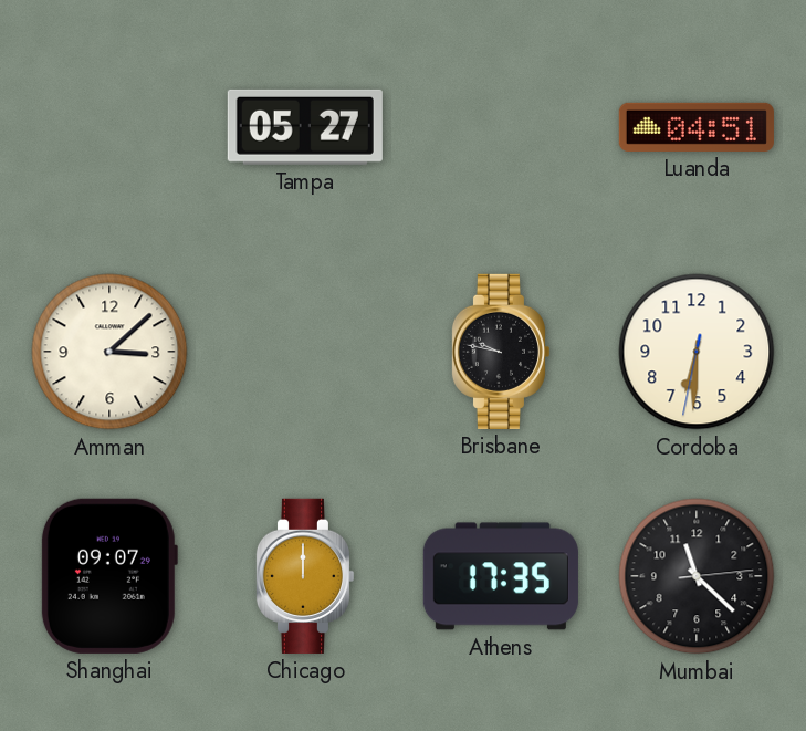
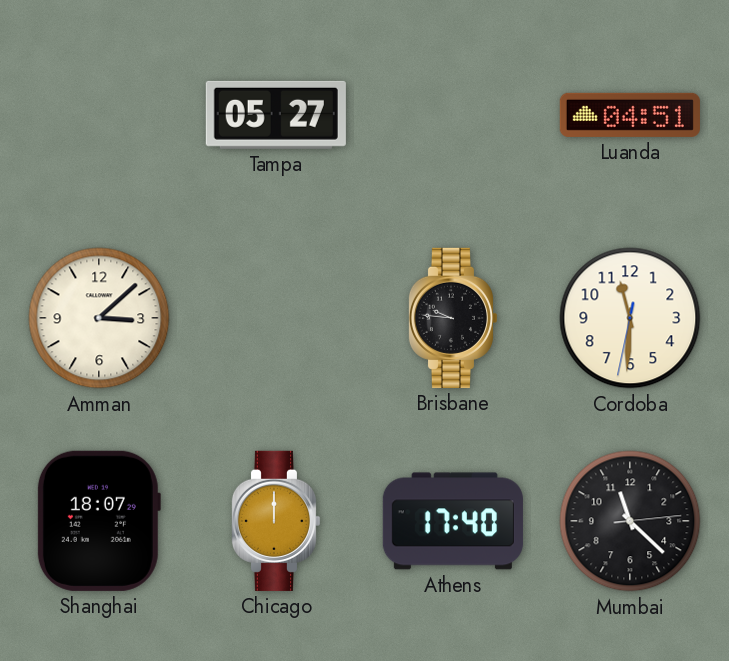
Brisbane: 9:47 -> 9:46 (452, 318)
Cordoba: 6:30 -> 11:30 (630, 318)
Shanghai: 09:07 -> 18:07 (98, 521)
Athens: 17:35 -> 17:40 (453, 521)
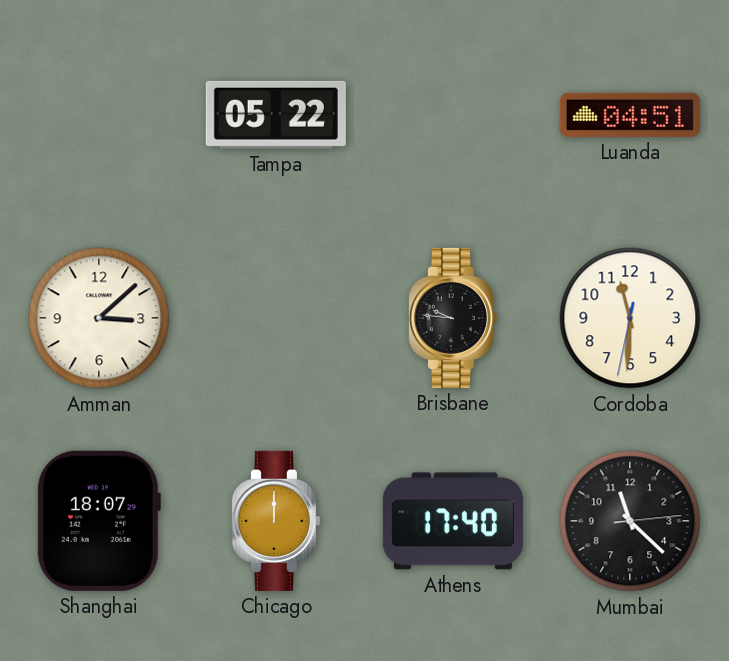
Tampa: 05:27 -> 05:22 (276, 115)
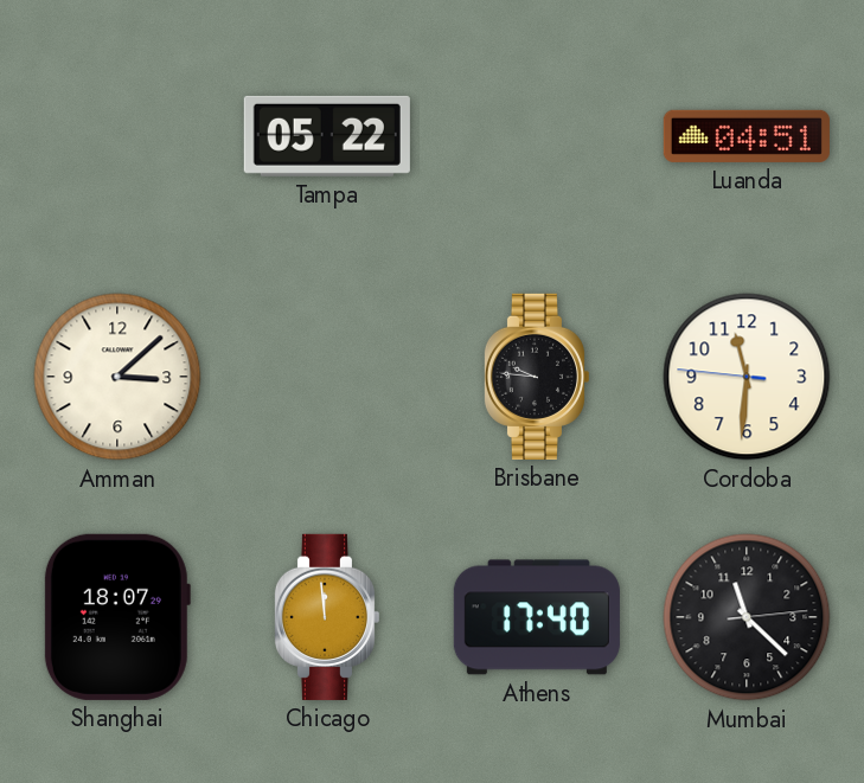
Cordoba: 11:30:32 -> 11:30:46 (747, 377)
Chicago: 12:00 -> 11:59 (326, 617)
